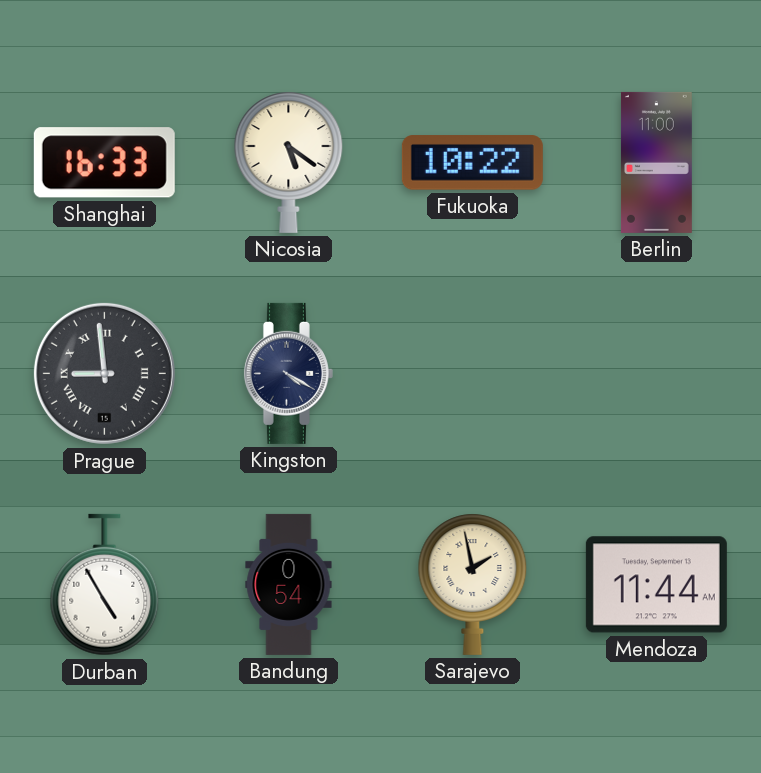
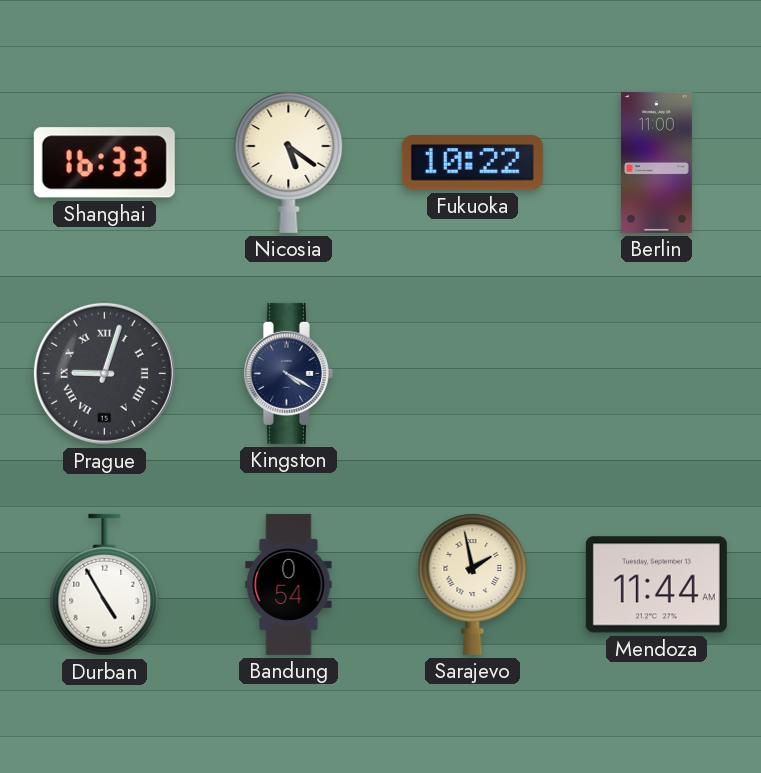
Prague: 8:59 -> 9:03 (104, 373)
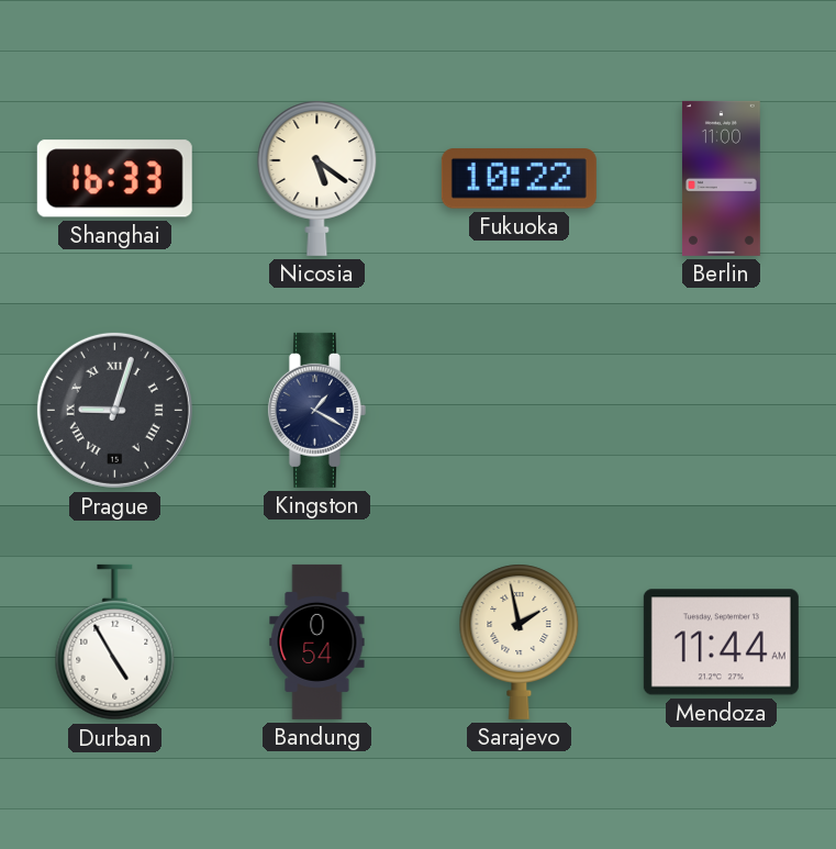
Kingston: 4:20 -> 1:20 (316, 410)
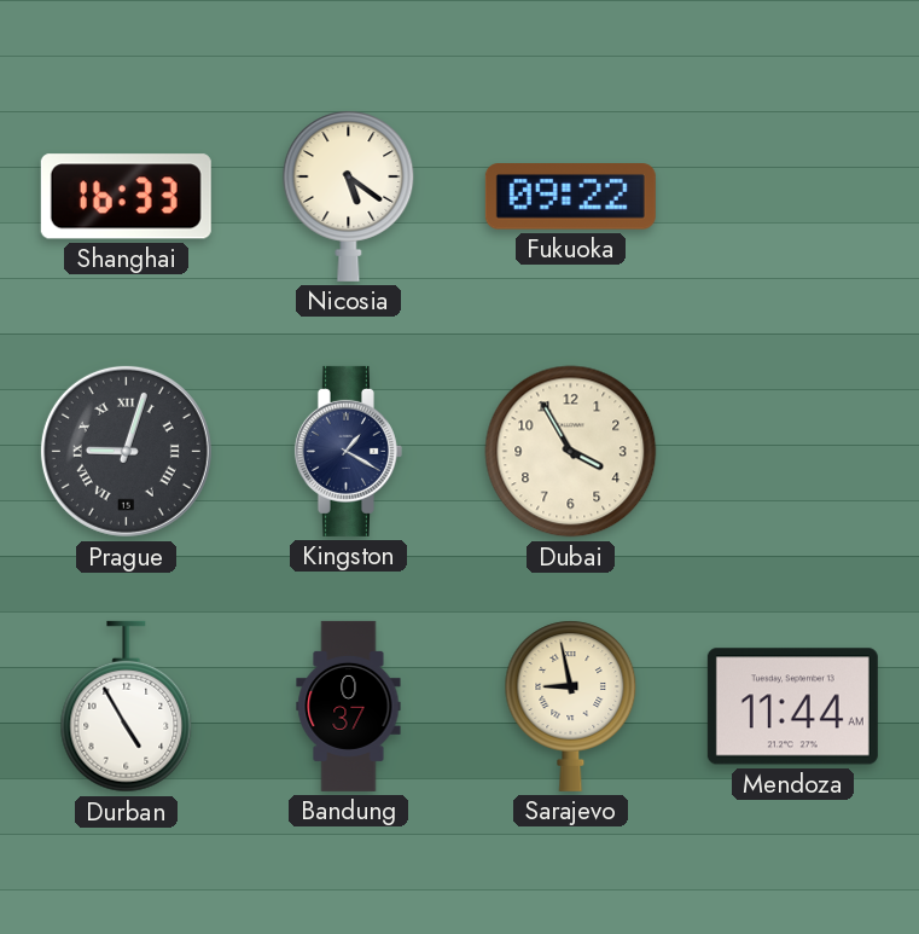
Fukuoka: 10:22 -> 09:22 (570, 197)
Berlin: 11:00 -> none (721, 178)
Dubai: none -> 3:55 (571, 452)
Bandung: 0:54 -> 0:37 (349, 706)
Sarajevo: 1:58 -> 8:58 (571, 706)
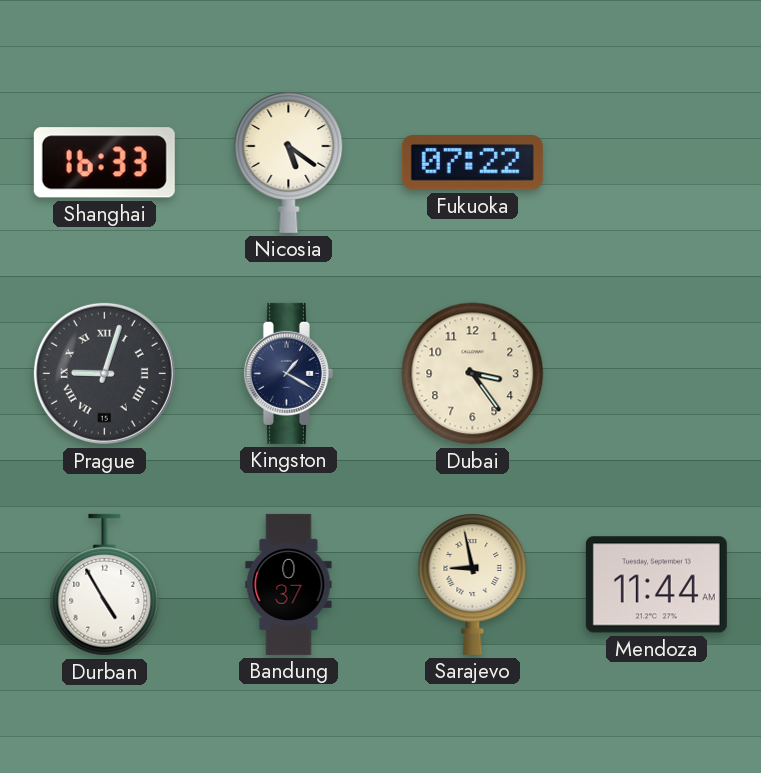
Fukuoka: 09:22 -> 07:22 (472, 163)
Dubai: 3:55 -> 3:24 (473, 374)
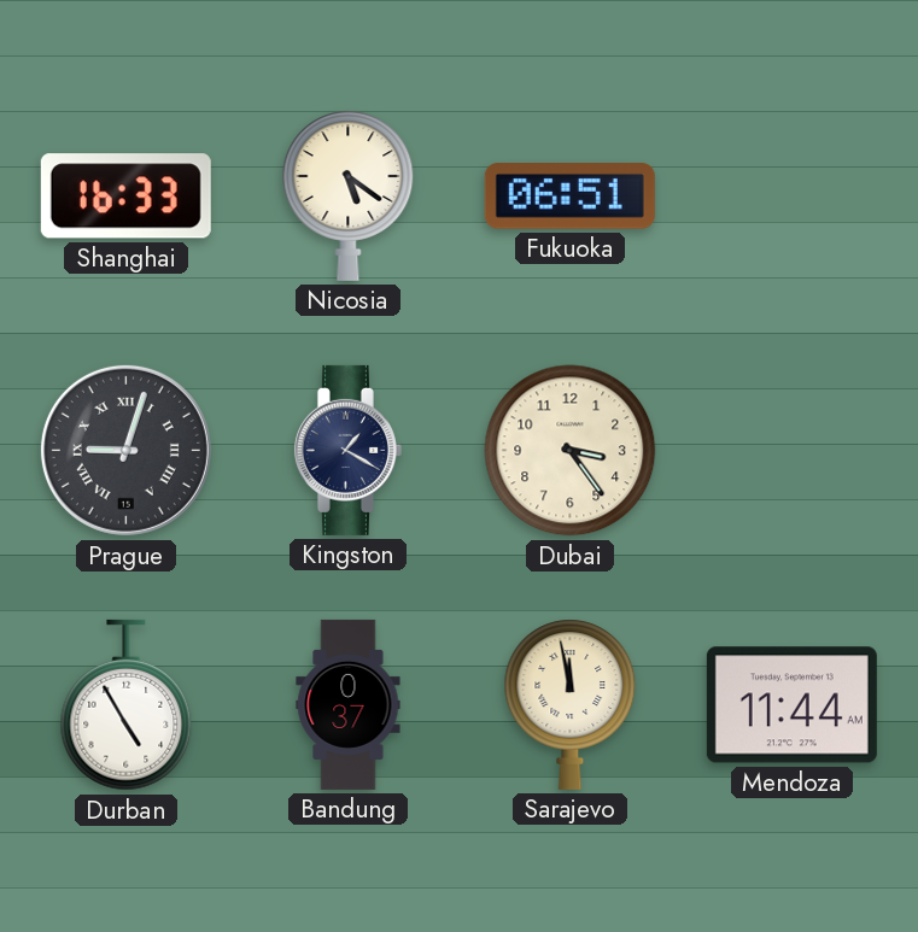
Fukuoka: 07:22 -> 06:51 (569, 197)
Sarajevo: 8:58 -> 11:58 (571, 704)
